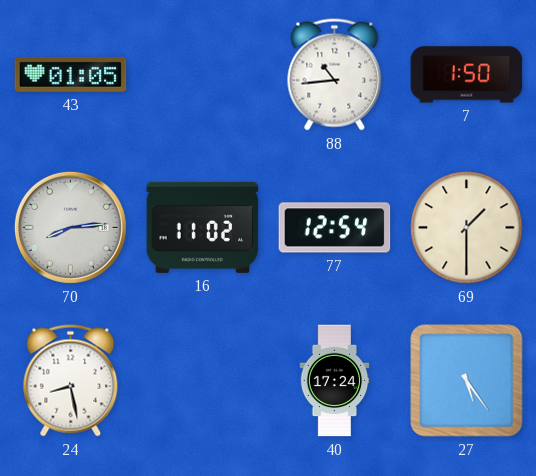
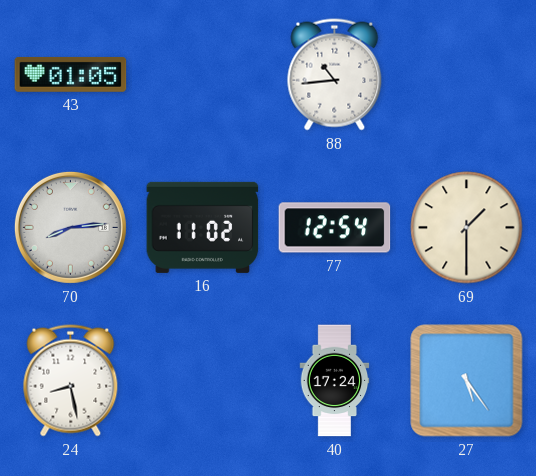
7: 1:50 -> none (467, 75)
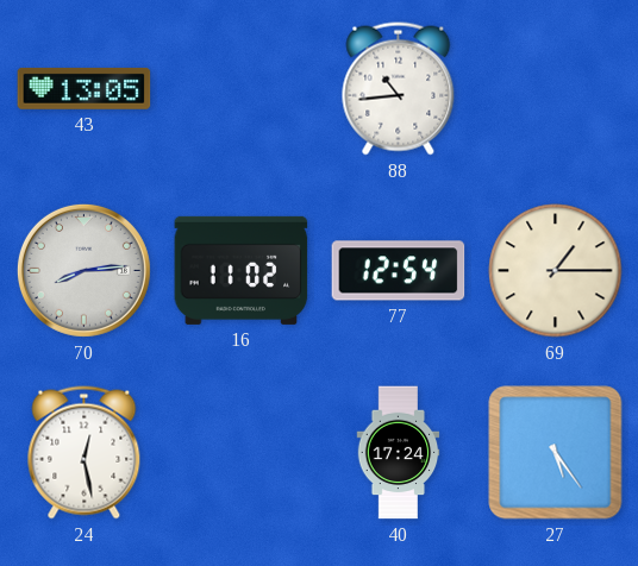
43: 01:05 -> 13:05 (85, 88)
69: 1:30 -> 1:15 (556, 271)
24: 8:28 -> 12:28 (85, 453)
